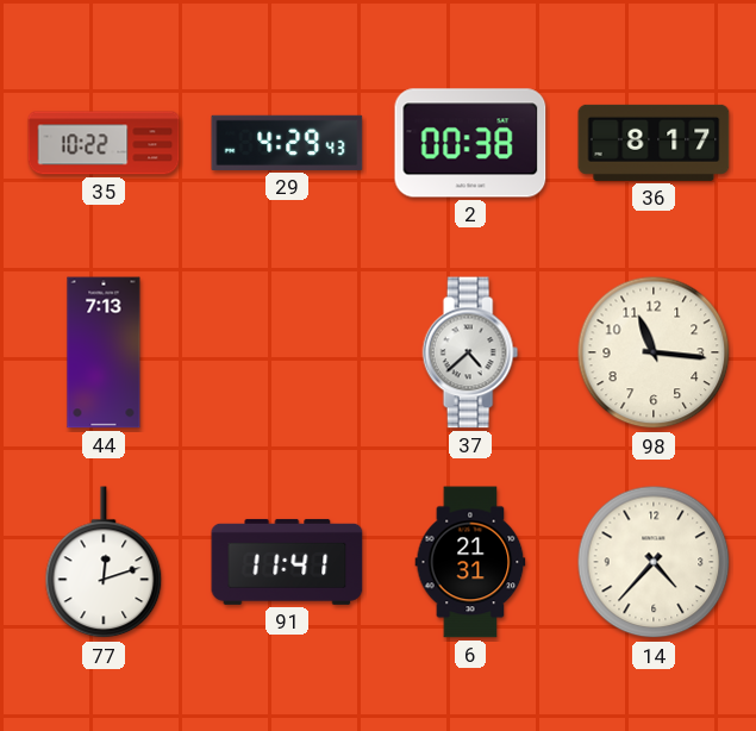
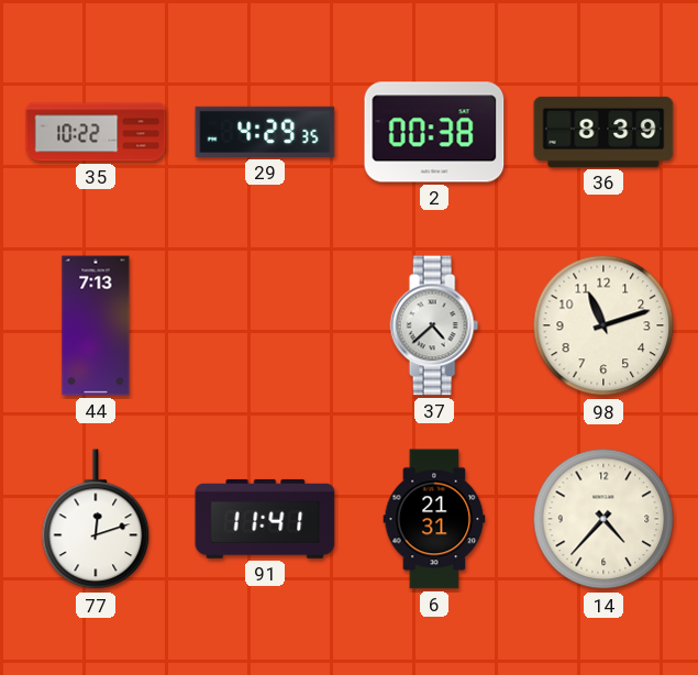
29: 4:29:43 -> 4:29:35 (265, 132)
36: 8:17 -> 8:39 (603, 132)
98: 11:16 -> 11:12 (603, 325)
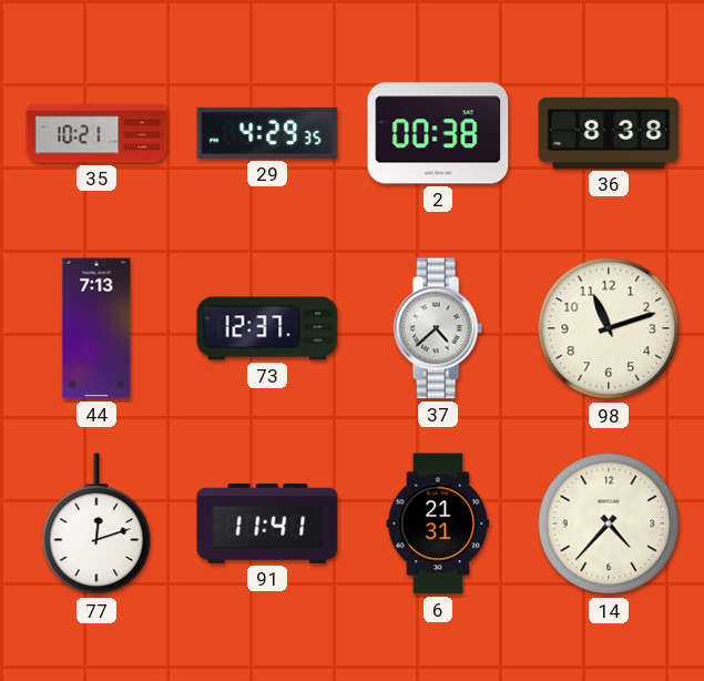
35: 10:22 -> 10:21 (96, 133)
36: 8:39 -> 8:38 (609, 133)
73: none -> 12:37 (267, 328)
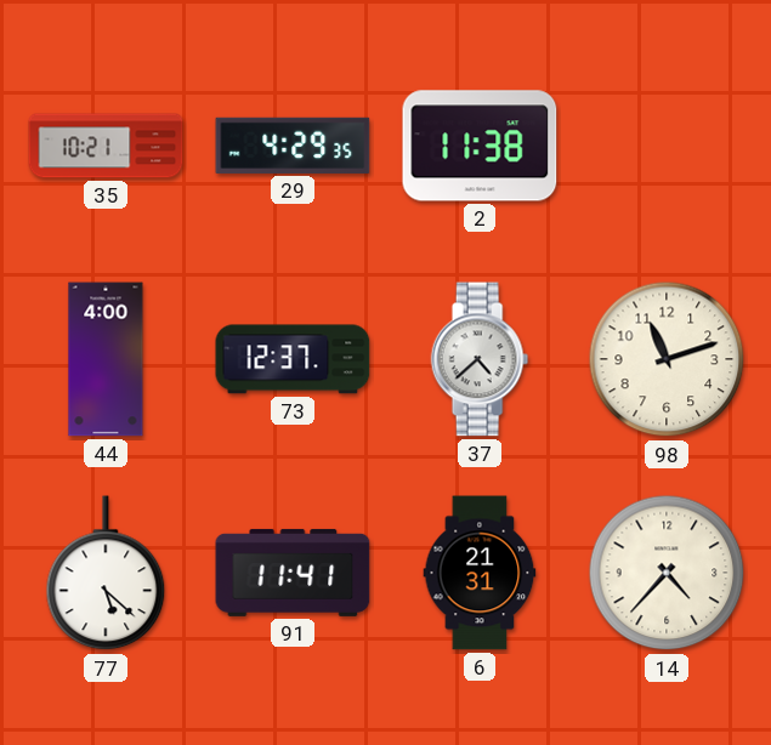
2: 00:38 -> 11:38 (480, 146)
36: 8:38 -> none (609, 133)
44: 7:13 -> 4:00 (106, 359)
77: 12:12 -> 5:22 (106, 574)
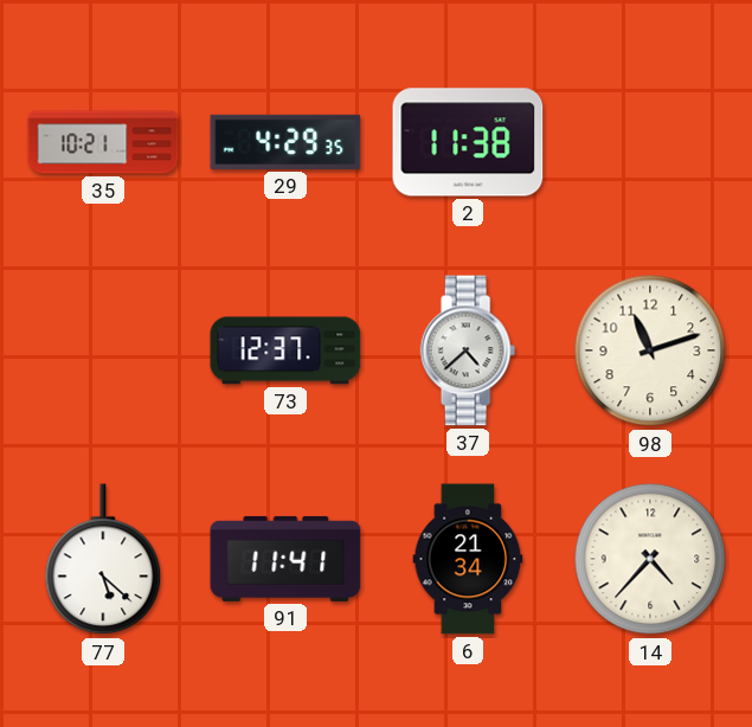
44: 4:00 -> none (106, 359)
6: 21:31 -> 21:34 (468, 559)
